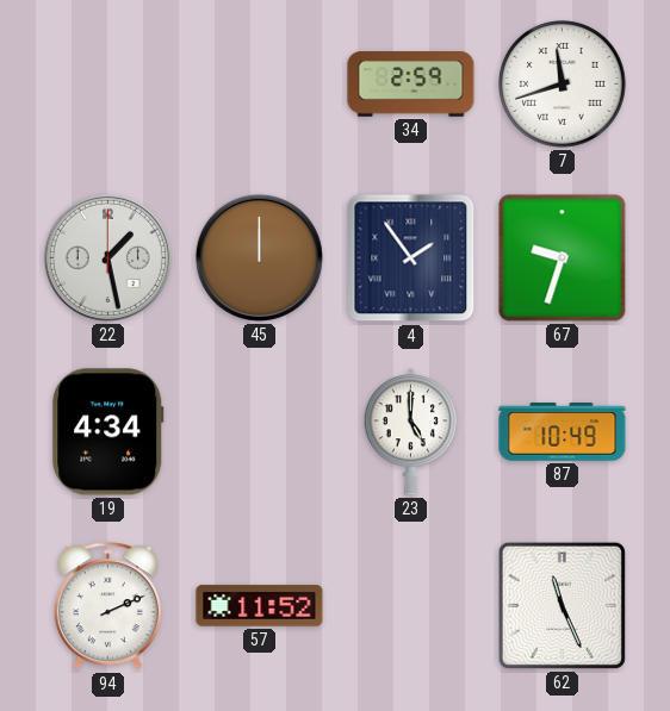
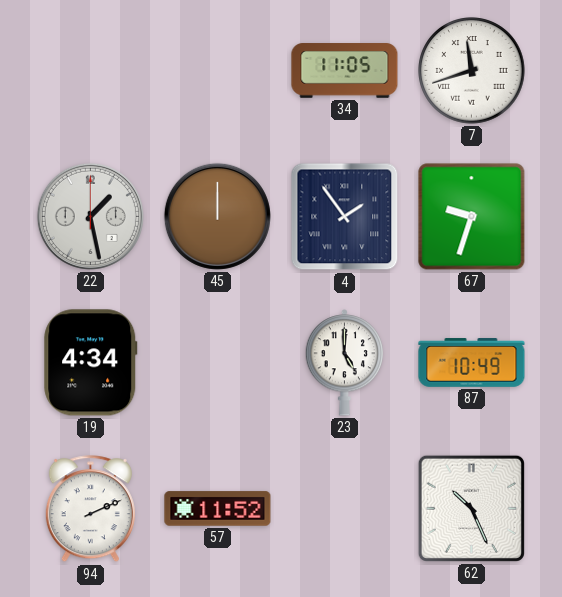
34: 2:59 -> 11:05 (345, 71)
62: 11:26 -> 10:26 (471, 508)
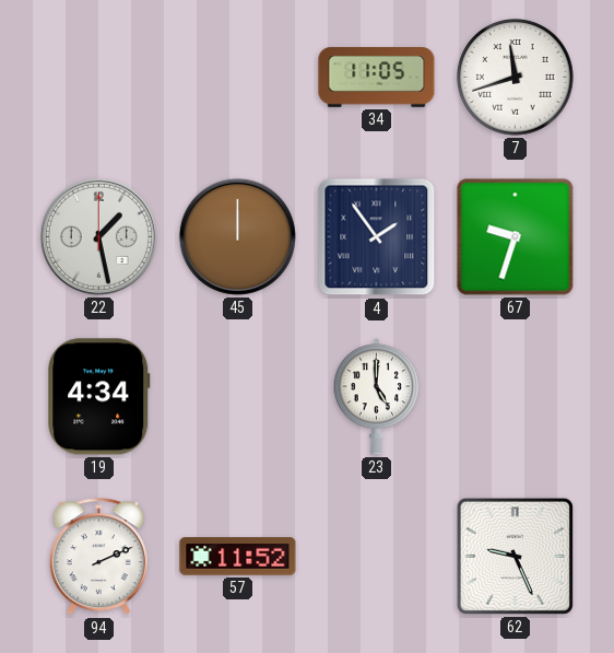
87: 10:49 -> none (472, 363)
62: 10:26 -> 9:26 (515, 556)
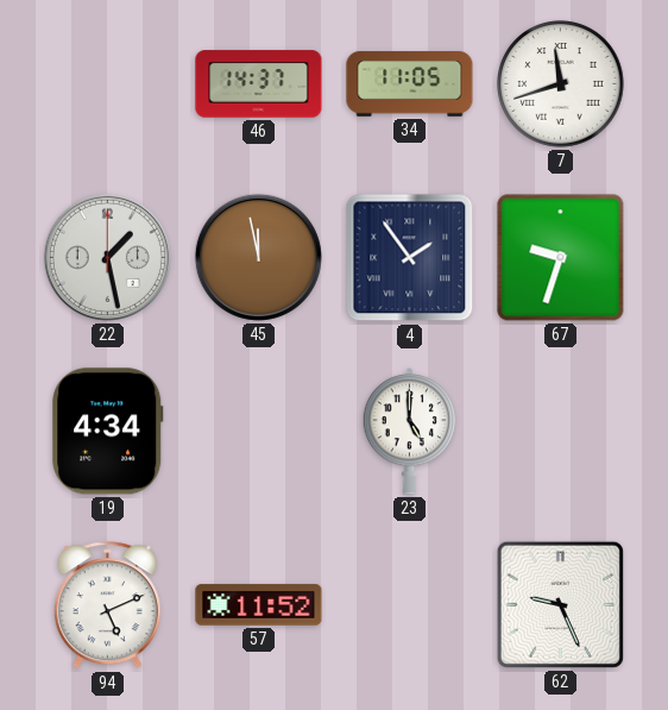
46: none -> 14:37 (259, 84)
45: 12:00 -> 11:58 (258, 257)
94: 2:11 -> 5:11 (107, 605)
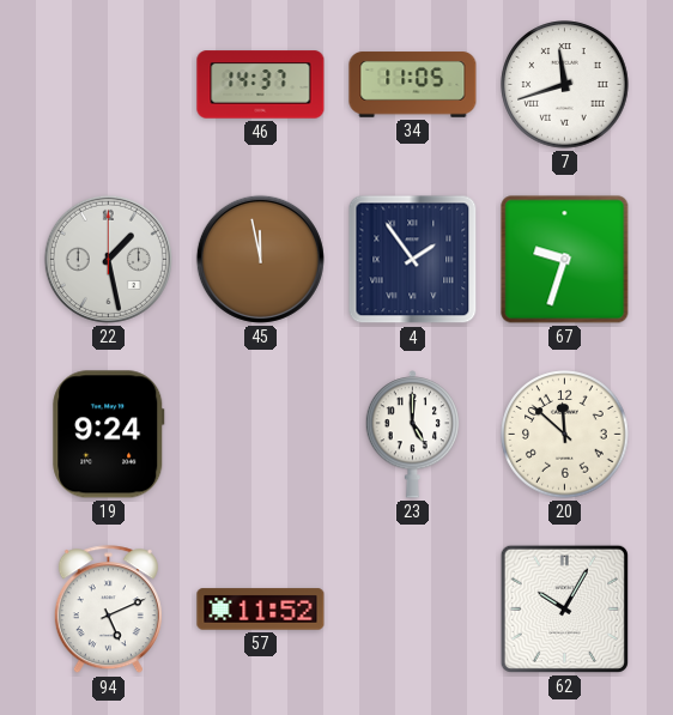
19: 4:34 -> 9:24 (109, 435)
20: none -> 11:52 (565, 435)
62: 9:26 -> 10:05 (564, 608)
